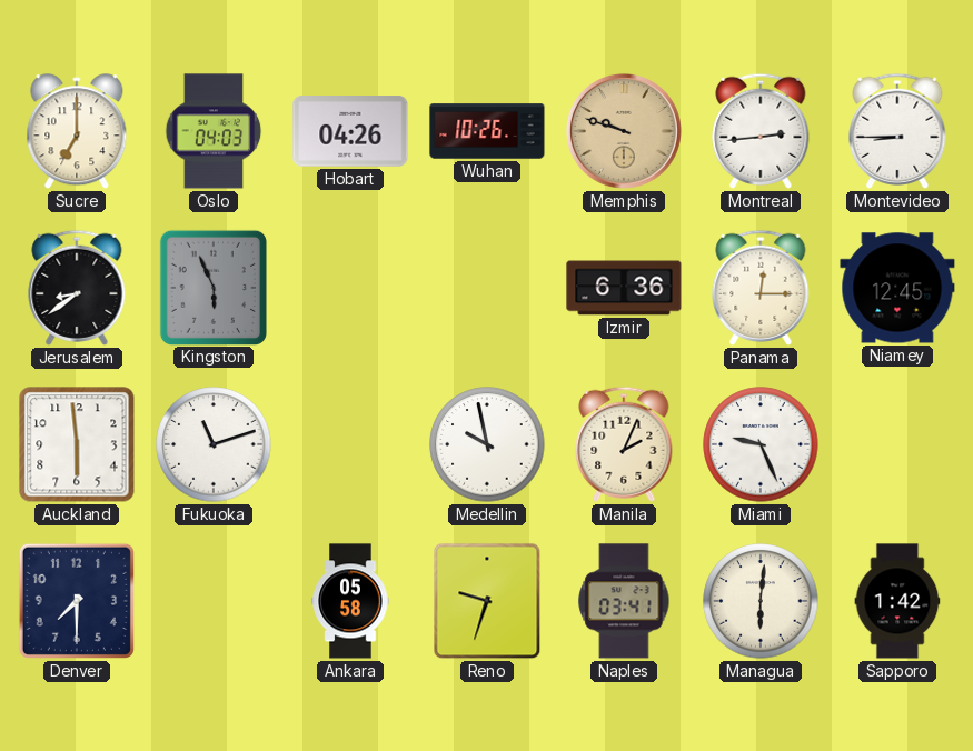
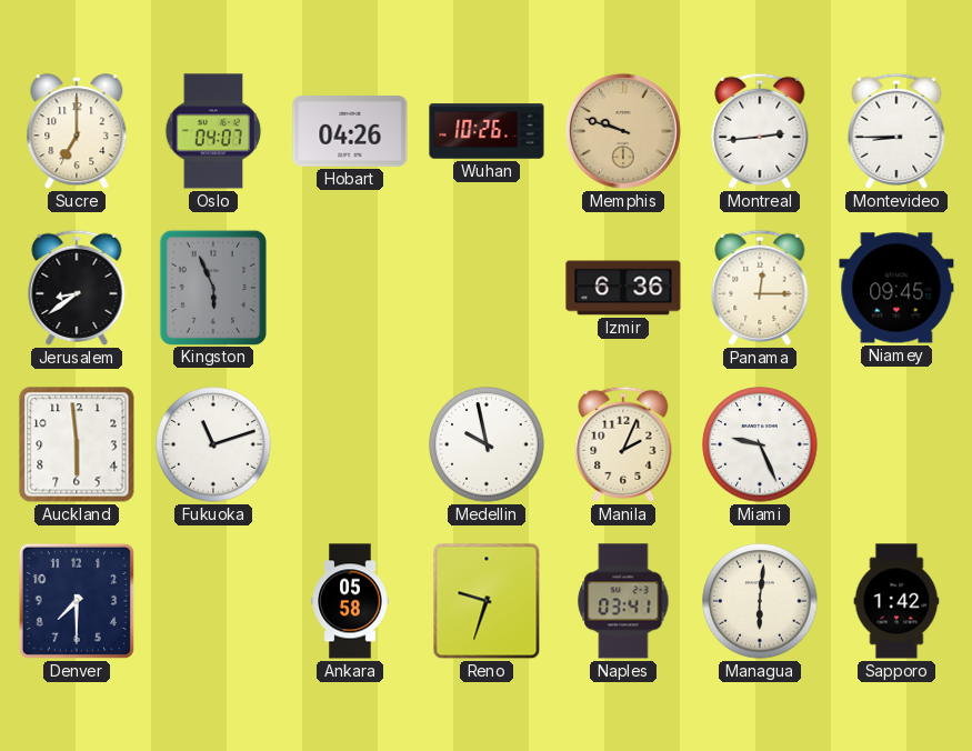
Oslo: 04:03 -> 04:07 (213, 131)
Niamey: 12:45 -> 09:45 (896, 288)
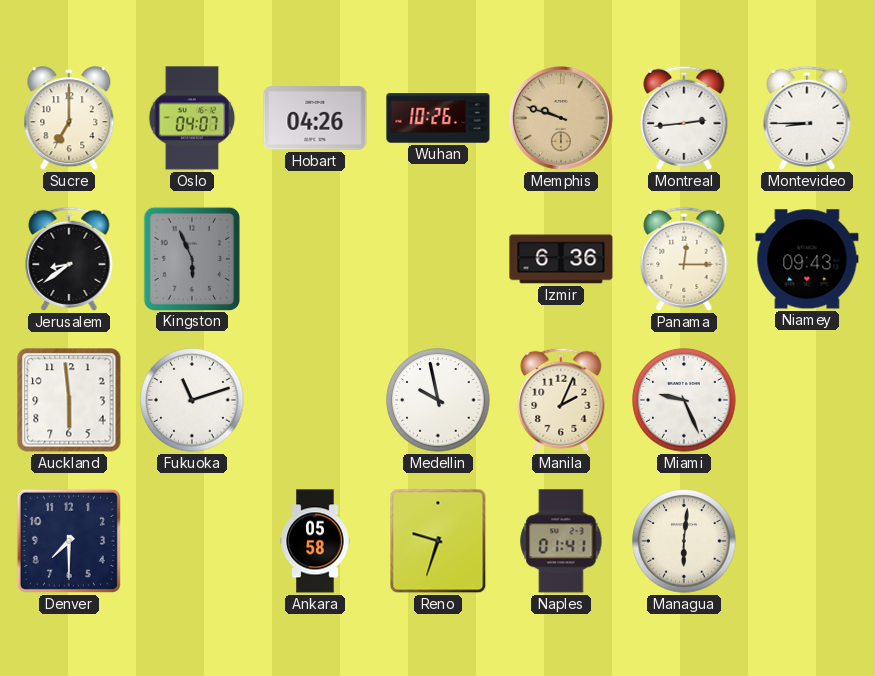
Niamey: 09:45 -> 09:43 (807, 259)
Naples: 03:41 -> 01:41 (561, 541)
Sapporo: 1:42 -> none (896, 601)
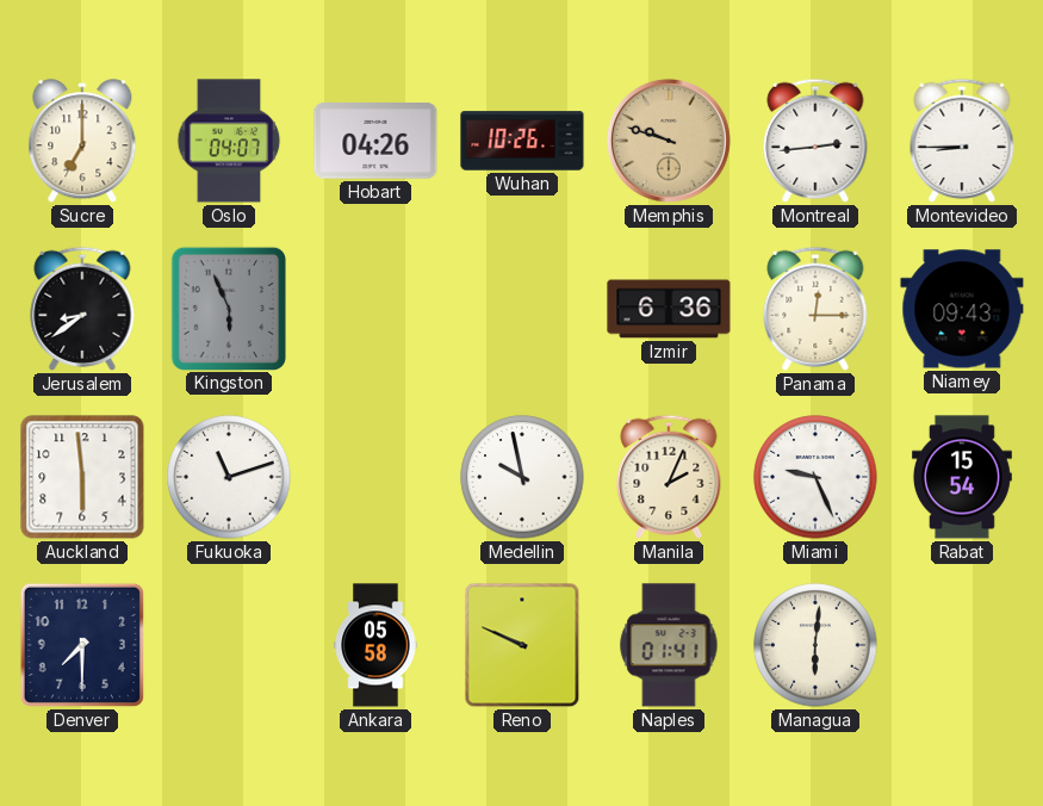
Rabat: none -> 15:54 (962, 477)
Reno: 9:33 -> 9:49 (522, 645)
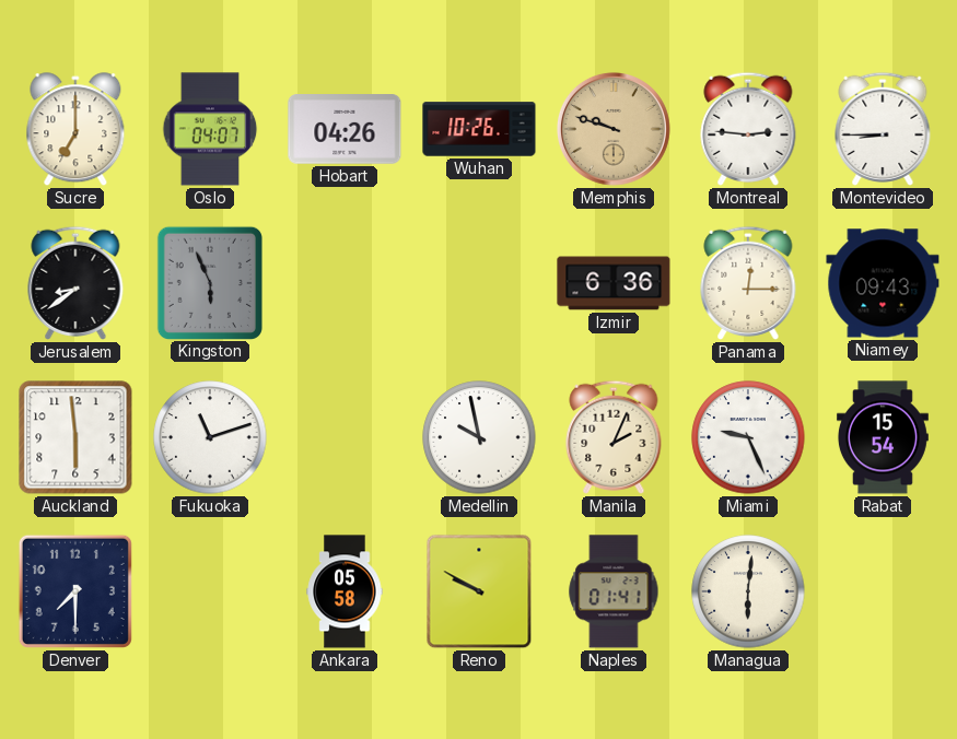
Montreal: 2:44 -> 2:46 (748, 129)
Reno: 9:49 -> 9:50 (479, 591)
